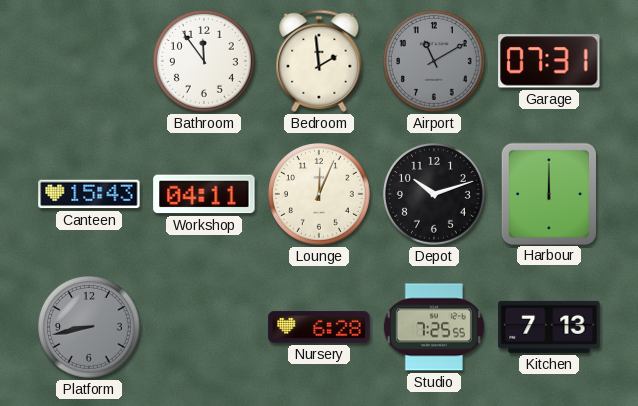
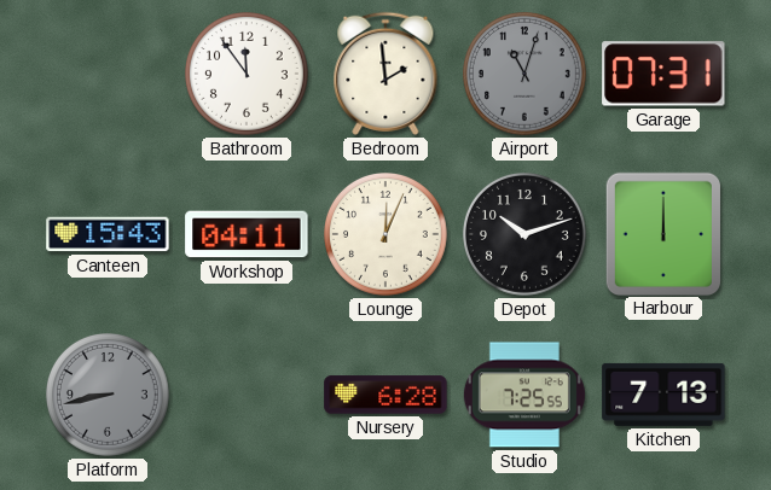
Airport: 11:10 -> 11:03 (526, 75)
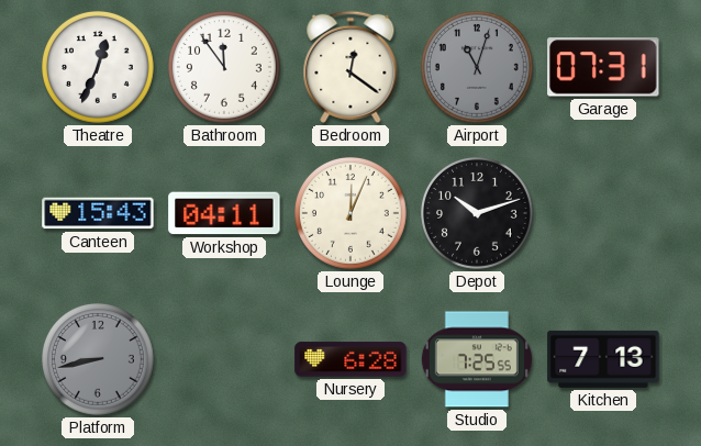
Theatre: none -> 12:34 (99, 68)
Bedroom: 1:59 -> 12:21 (350, 67)
Harbour: 12:00 -> none (662, 233)
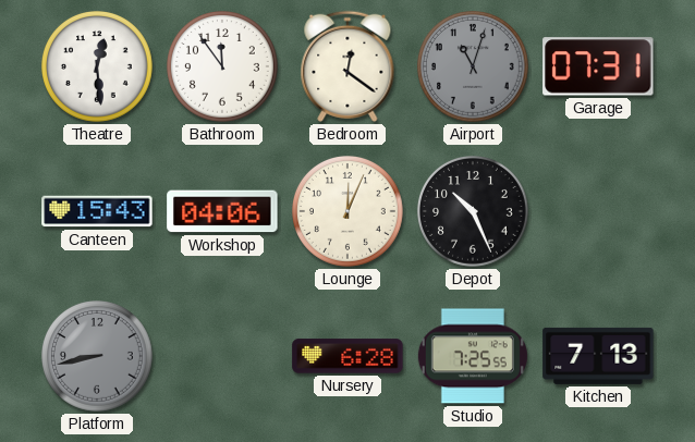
Theatre: 12:34 -> 12:29 (98, 67)
Workshop: 04:11 -> 04:06 (222, 211)
Depot: 10:12 -> 10:26 (474, 212)
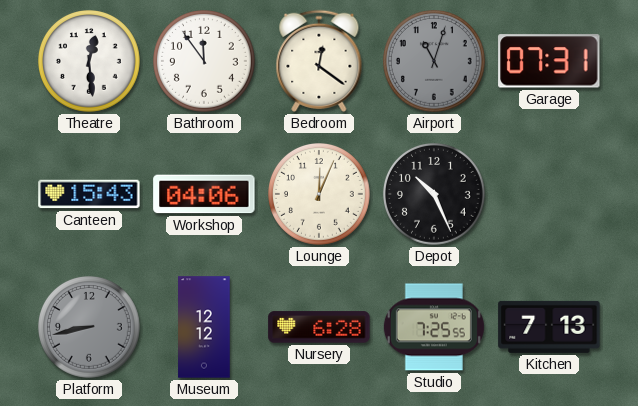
Museum: none -> 12:12 (204, 327)
